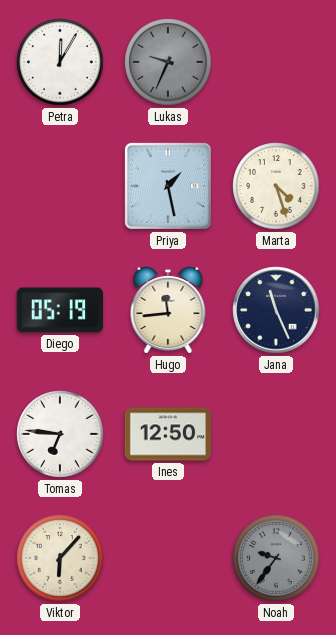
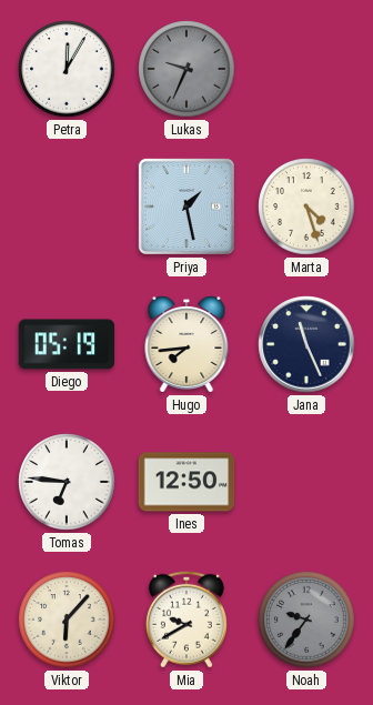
Hugo: 11:44 -> 7:44 (186, 344)
Mia: none -> 9:40 (186, 620)
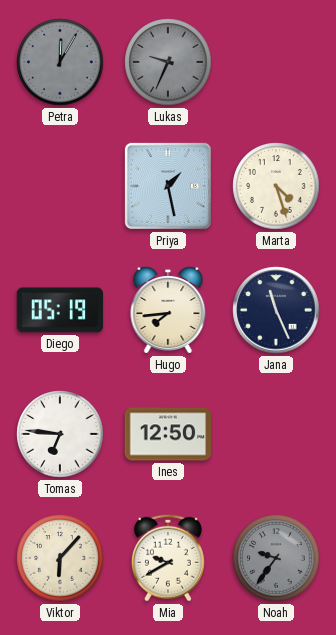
Petra dial: white -> grey (60, 62)
